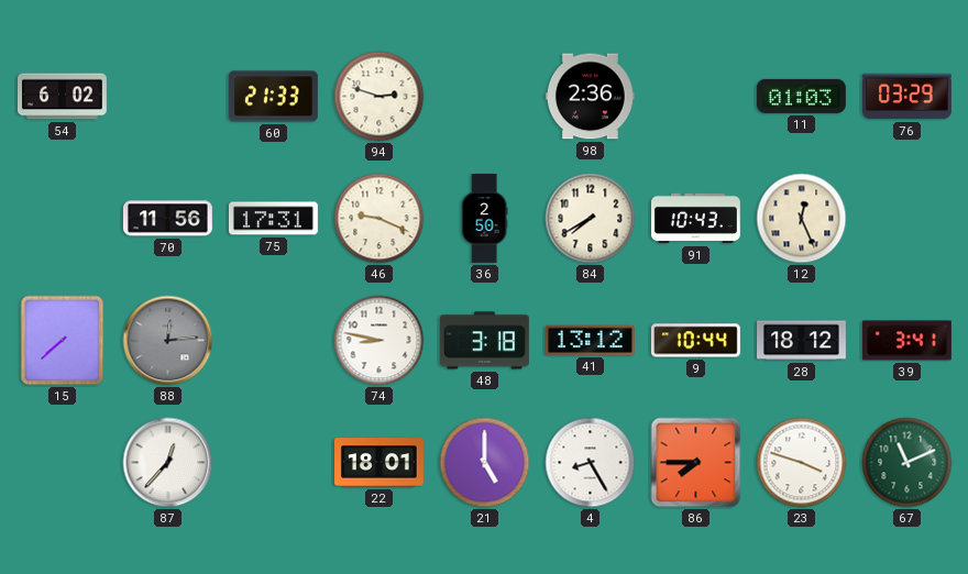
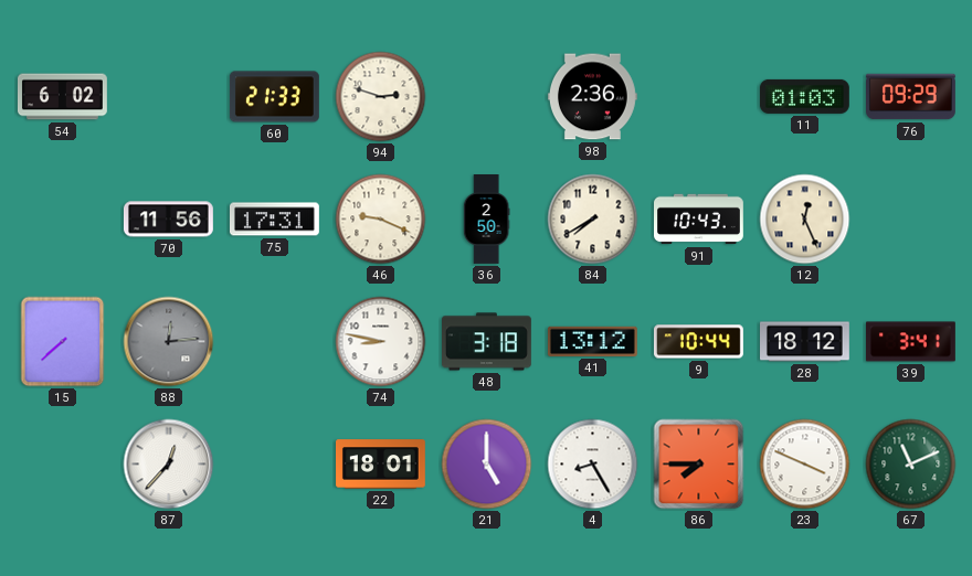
76: 03:29 -> 09:29 (911, 97)
23: 3:48 -> 3:49 (805, 465)
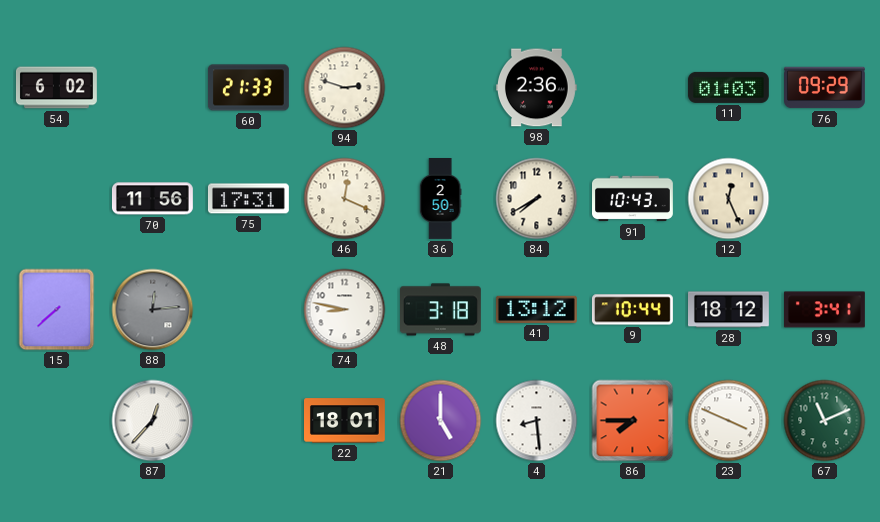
46: 9:19 -> 12:19 (345, 199)
4: 8:25 -> 8:29 (537, 421)
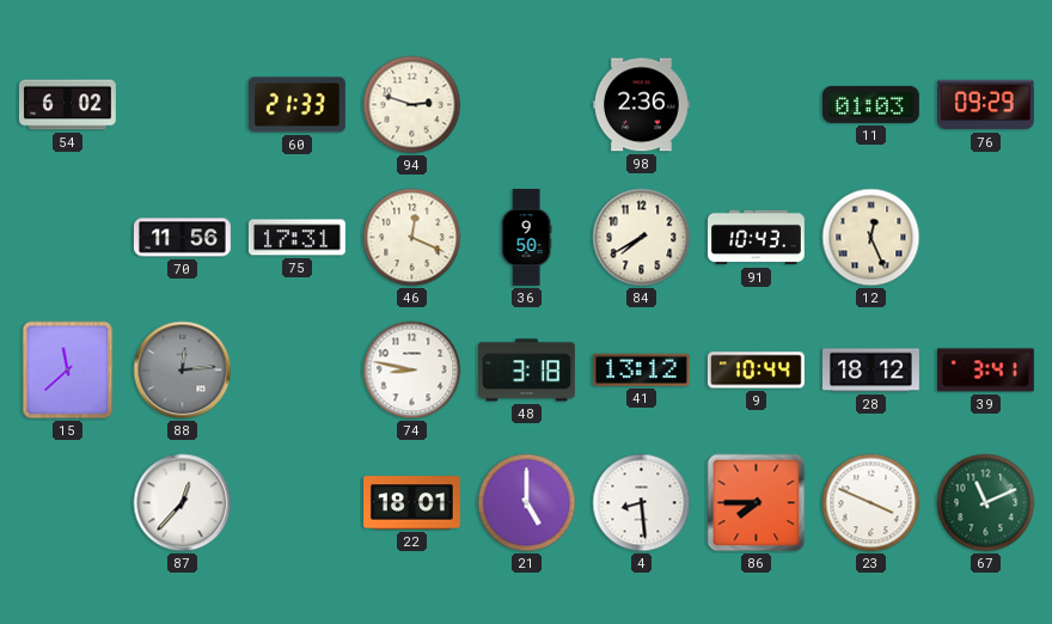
36: 2:50 -> 9:50 (526, 238)
15: 7:38 -> 11:38 (68, 371)
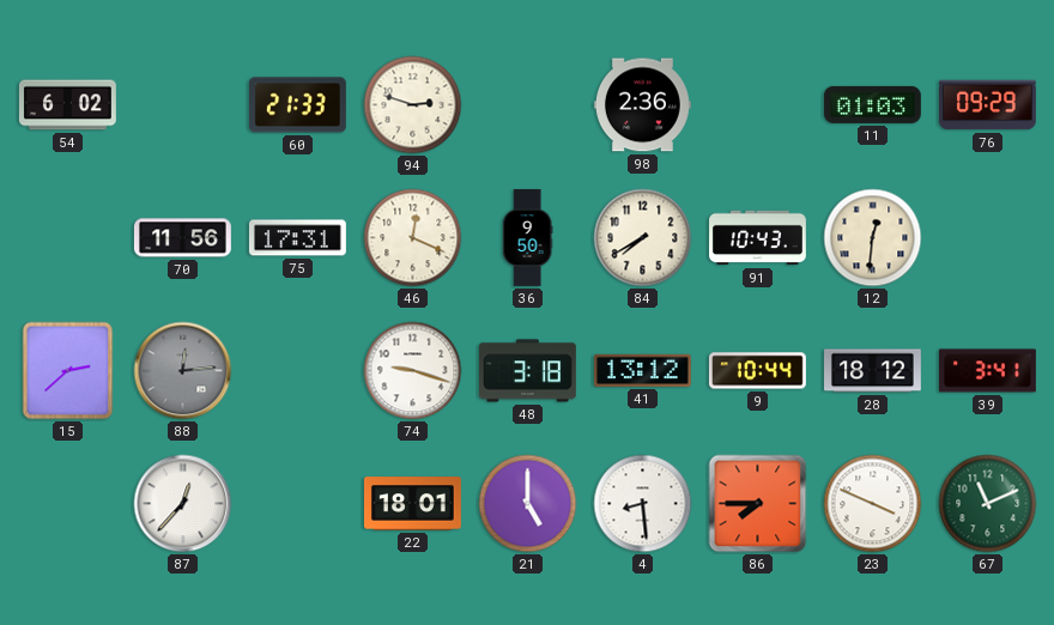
12: 12:26 -> 12:31 (873, 238)
15: 11:38 -> 2:38 (68, 371)
74: 8:47 -> 9:18 (413, 371)
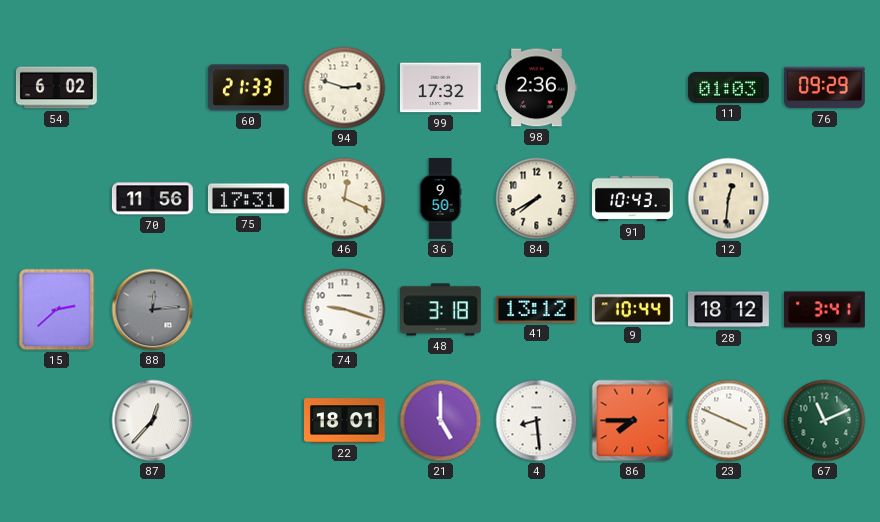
99: none -> 17:32 (440, 88)
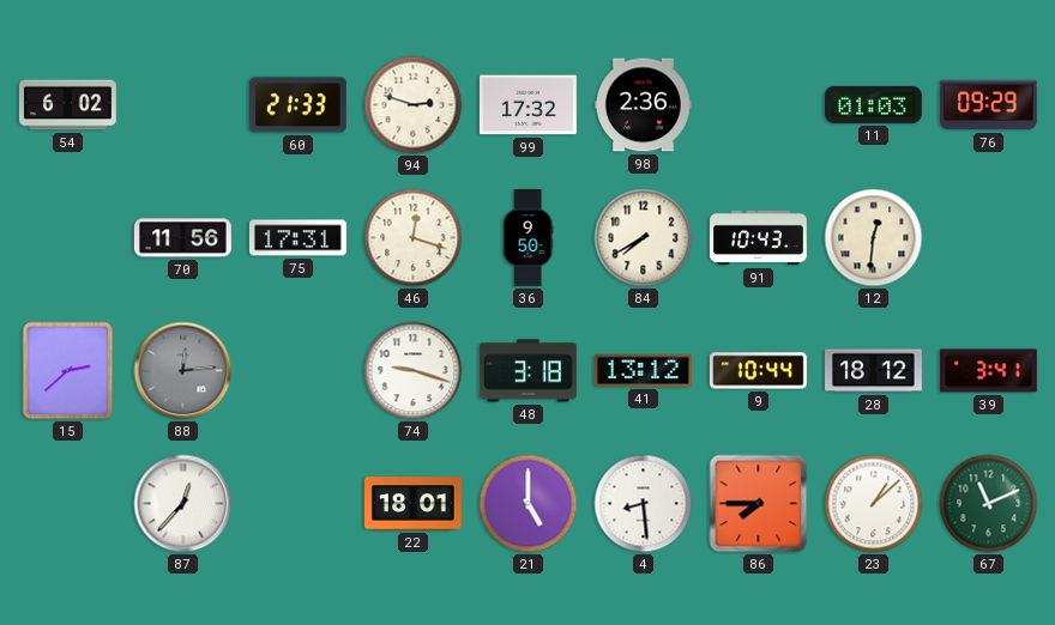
46: 12:19 -> 12:18 (414, 238)
23: 3:49 -> 1:08 (874, 504)
